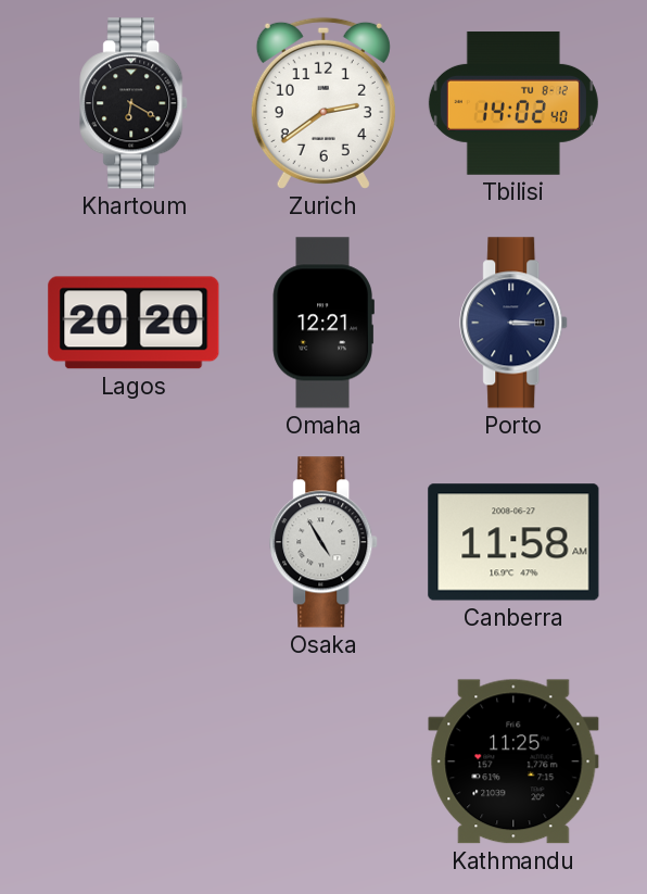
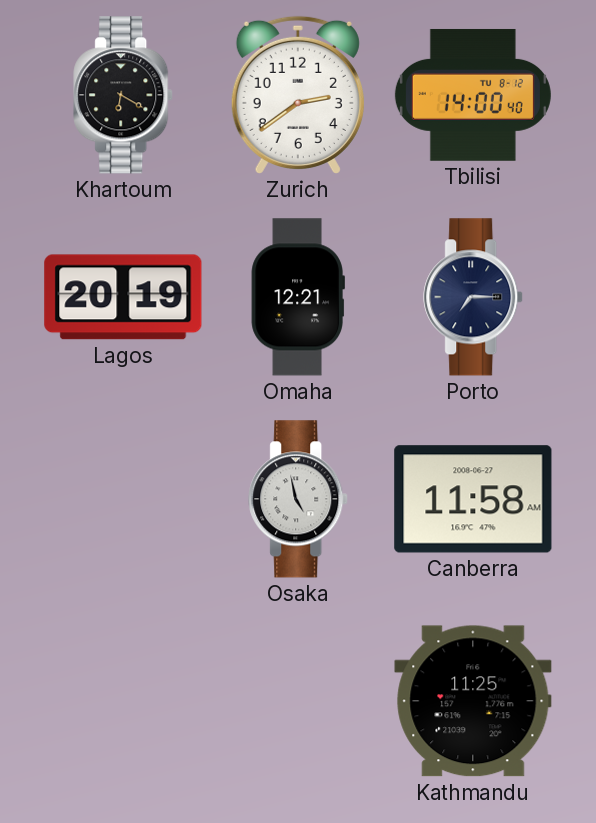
Tbilisi: 14:02 -> 14:00 (473, 95)
Lagos: 20:20 -> 20:19 (123, 297)
Porto: 3:15 -> 7:15 (474, 297)
Osaka: 4:55 -> 4:58 (299, 499)
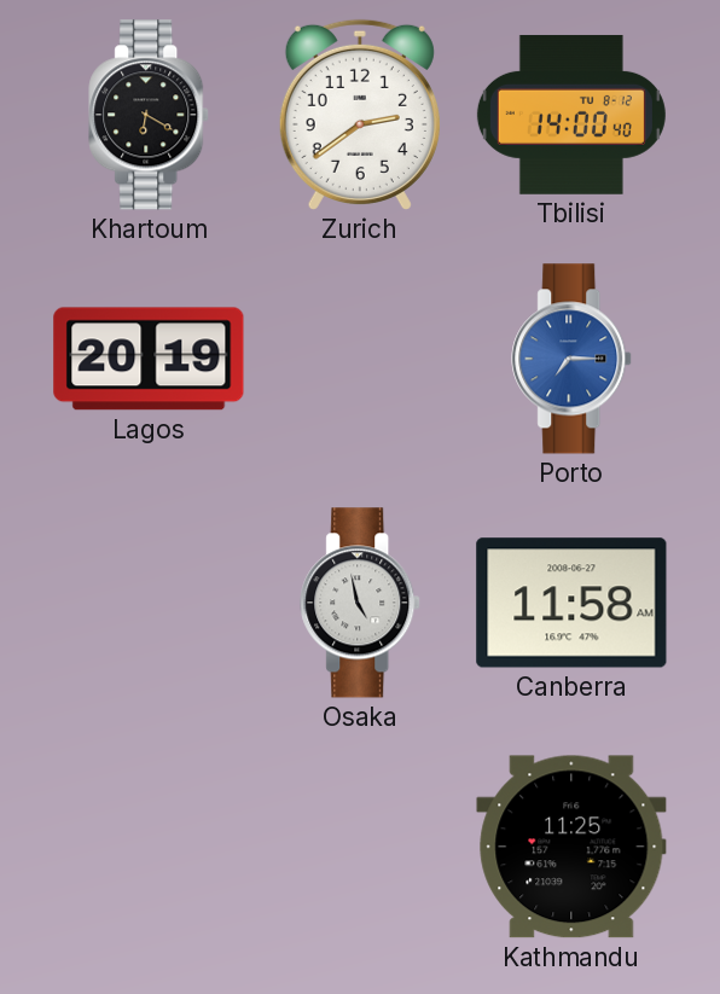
Omaha: 12:21 -> none (298, 297)
Porto dial: navy -> blue (573, 359)
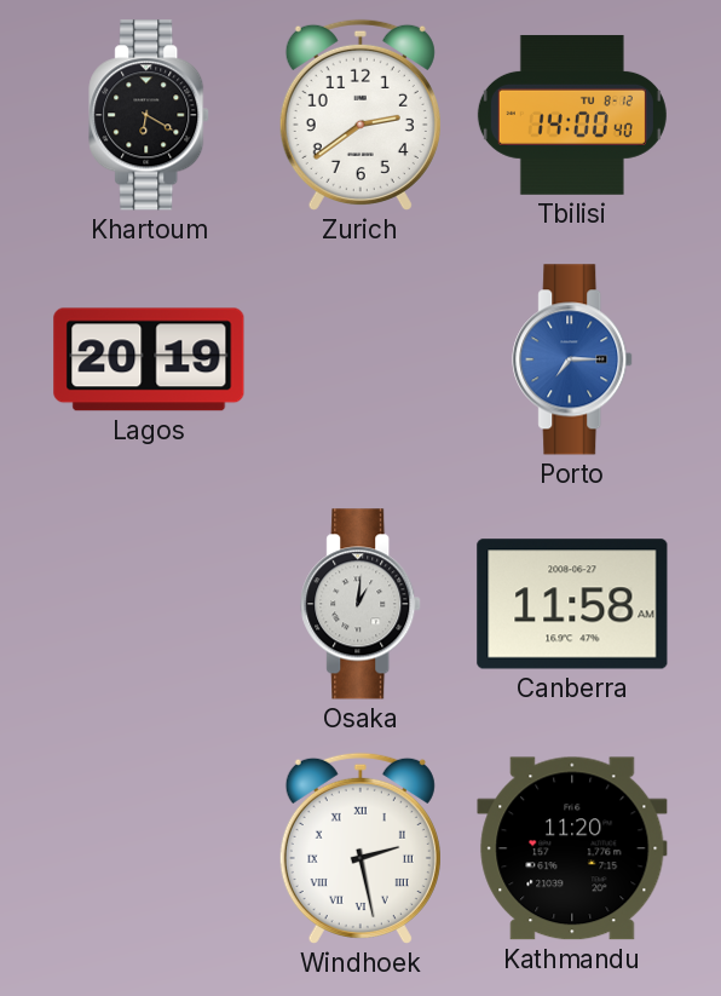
Osaka: 4:58 -> 1:01 (362, 604)
Windhoek: none -> 2:28 (360, 848)
Kathmandu: 11:25 -> 11:20 (572, 848)
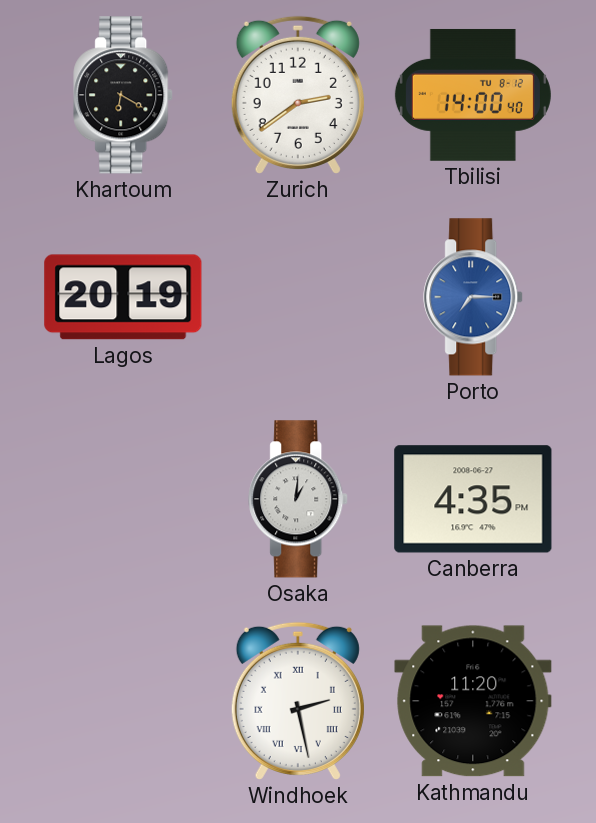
Canberra: 11:58 -> 4:35 (473, 499)
